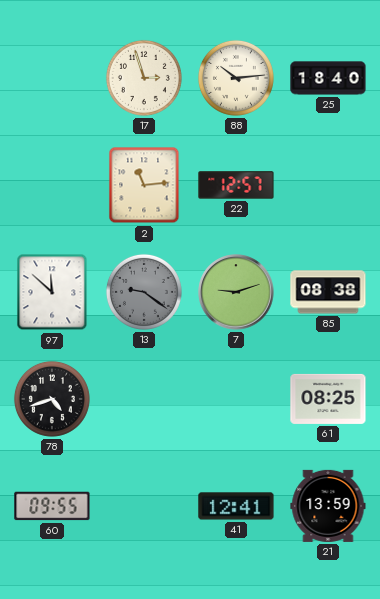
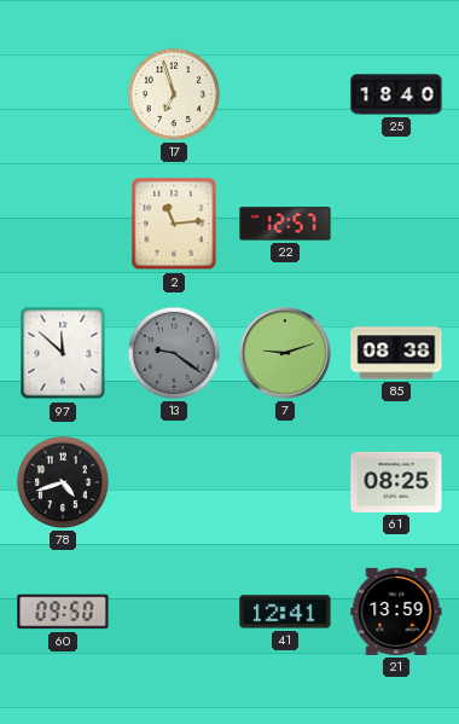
17: 2:57 -> 6:57 (174, 94)
88: 10:14 -> none (236, 78)
60: 09:55 -> 09:50 (63, 612)
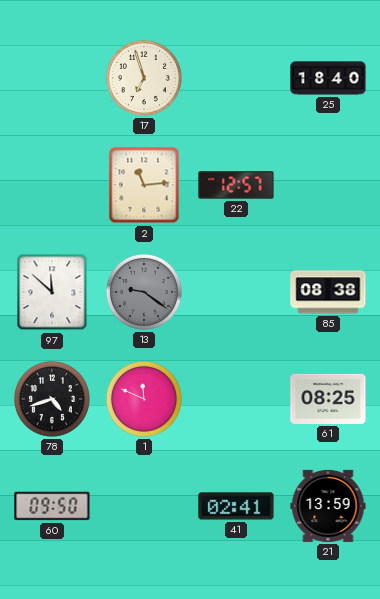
7: 9:12 -> none (285, 353)
1: none -> 11:49 (144, 399)
41: 12:41 -> 02:41 (236, 506)
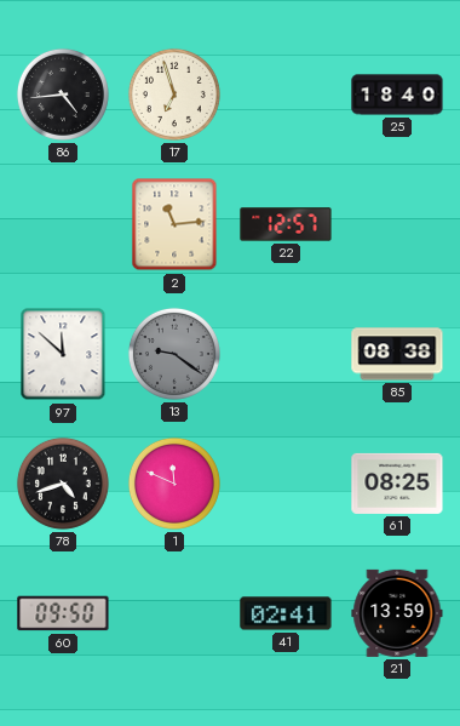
86: none -> 4:44 (63, 95)
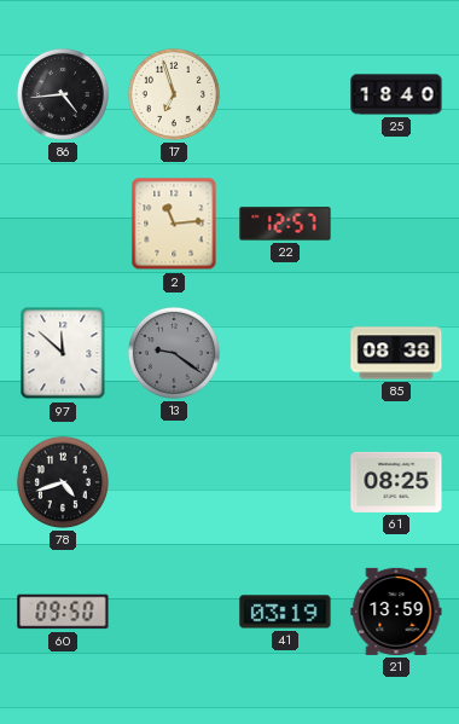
1: 11:49 -> none (174, 484)
41: 02:41 -> 03:19 (285, 612)
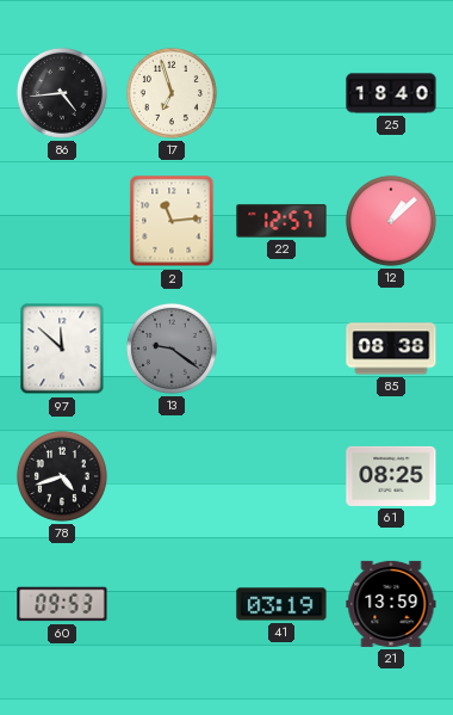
12: none -> 1:08 (391, 221)
60: 09:50 -> 09:53 (62, 604)
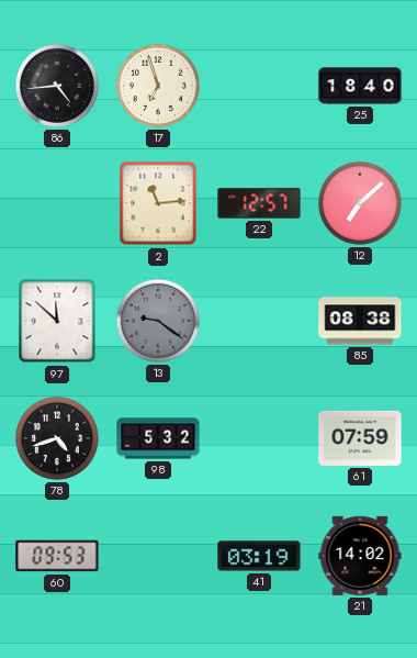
12: 1:08 -> 7:08 (360, 203)
98: none -> 5:32 (158, 438)
61: 08:25 -> 07:59 (360, 438)
21: 13:59 -> 14:02 (360, 556)
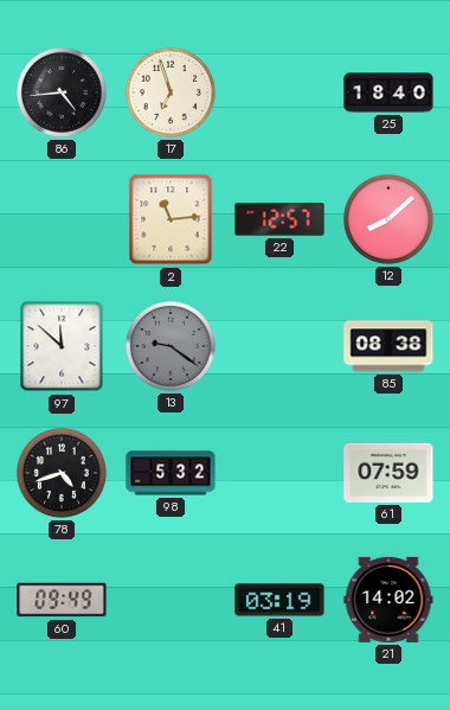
12: 7:08 -> 8:08 (388, 219)
60: 09:53 -> 09:49 (62, 600)
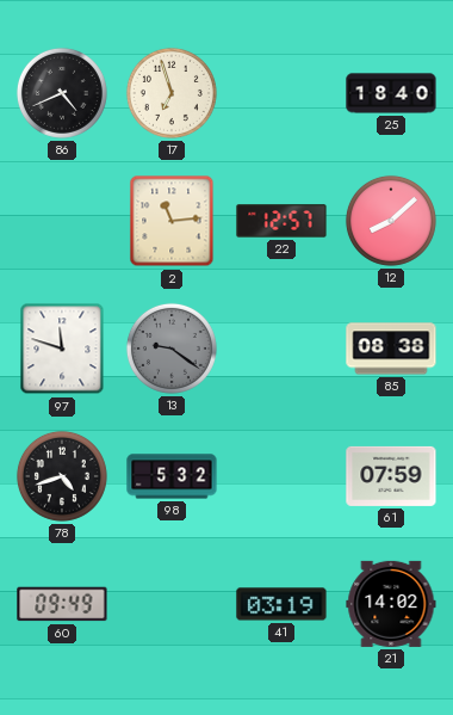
86: 4:44 -> 4:41 (62, 93)
97: 11:52 -> 11:48 (62, 349)
